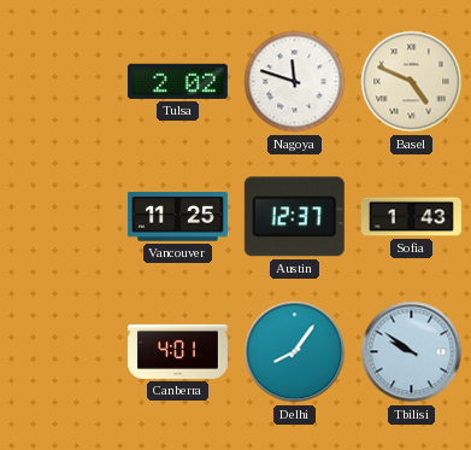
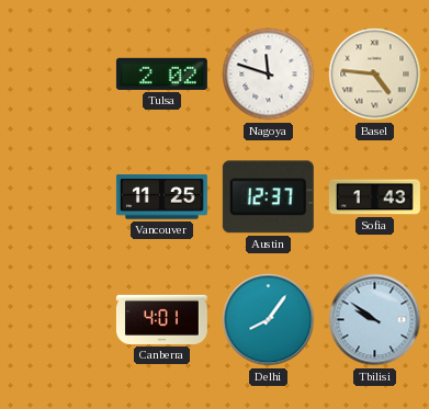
Basel: 4:49 -> 4:46 (375, 75)
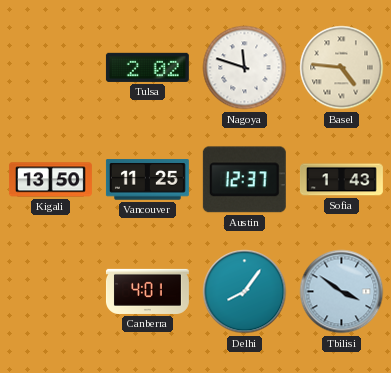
Kigali: none -> 13:50 (50, 180)
Tbilisi: 9:51 -> 3:51 (342, 292)
